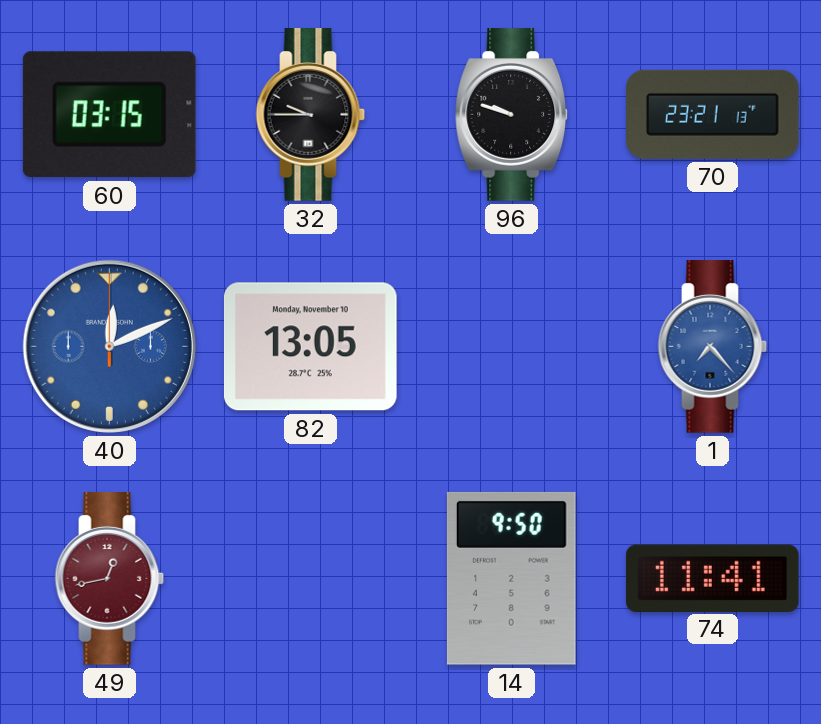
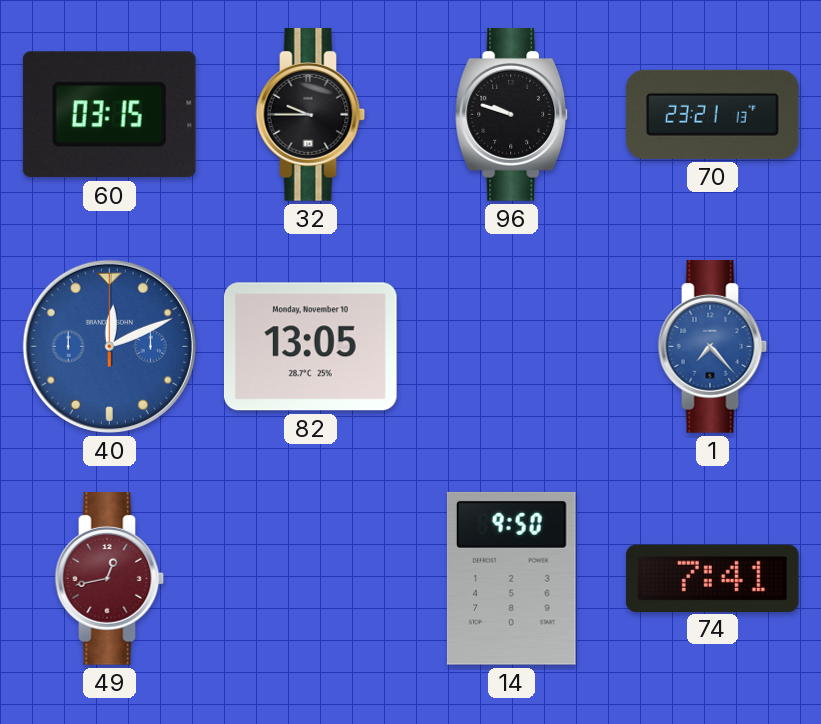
74: 11:41 -> 7:41 (712, 578)
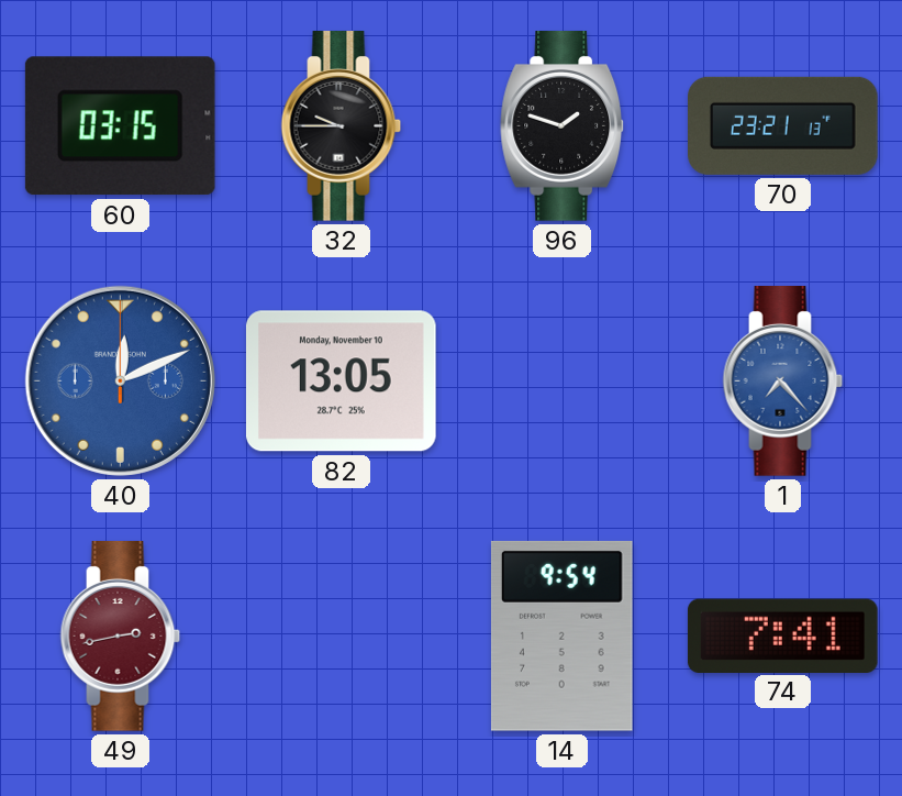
96: 9:48 -> 1:48 (563, 126)
49: 12:43 -> 2:43 (121, 637)
14: 9:50 -> 9:54 (561, 635)
